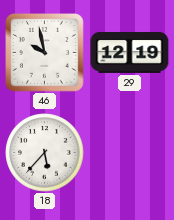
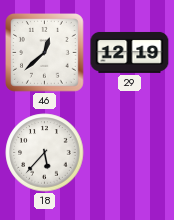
46: 9:58 -> 12:38 (45, 53)
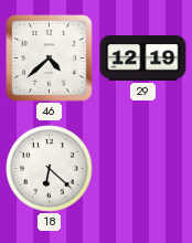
46: 12:38 -> 4:38 (50, 59)
18: 5:37 -> 6:22 (50, 169)
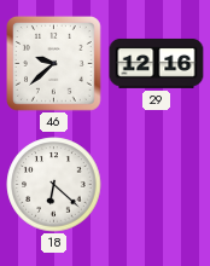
46: 4:38 -> 9:38 (54, 64)
29: 12:19 -> 12:16 (157, 63)
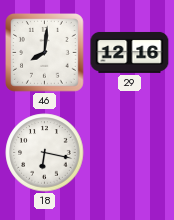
46: 9:38 -> 8:01 (45, 53)
18: 6:22 -> 6:17 (45, 153)
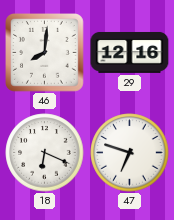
18: 6:17 -> 6:19 (45, 153)
47: none -> 6:48 (130, 153)
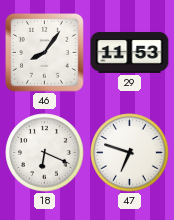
46: 8:01 -> 8:06 (45, 53)
29: 12:16 -> 11:53 (130, 52)
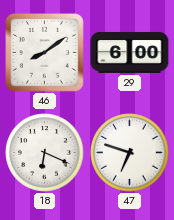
46: 8:06 -> 8:09 (45, 53)
29: 11:53 -> 6:00 (130, 52)
